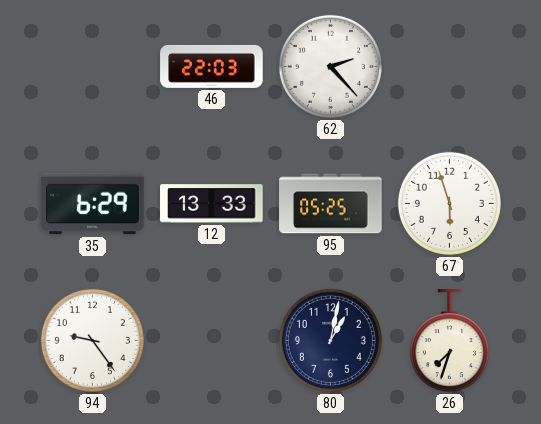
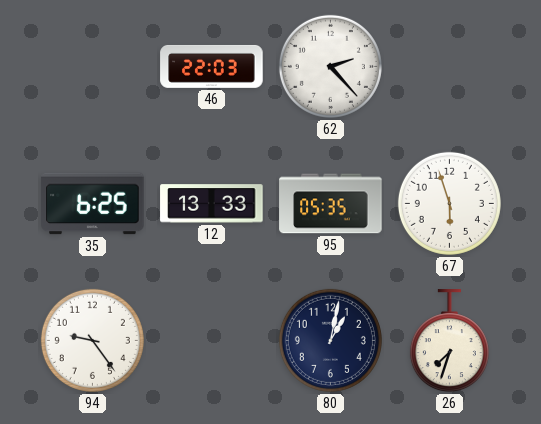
35: 6:29 -> 6:25 (93, 204)
95: 05:25 -> 05:35 (331, 204)
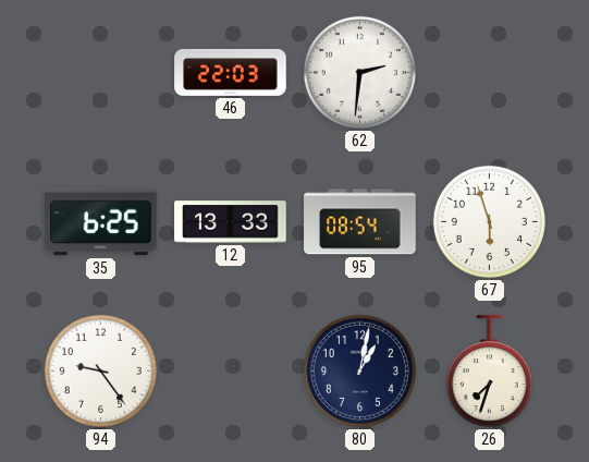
62: 2:23 -> 2:31 (359, 72)
95: 05:35 -> 08:54 (360, 222)
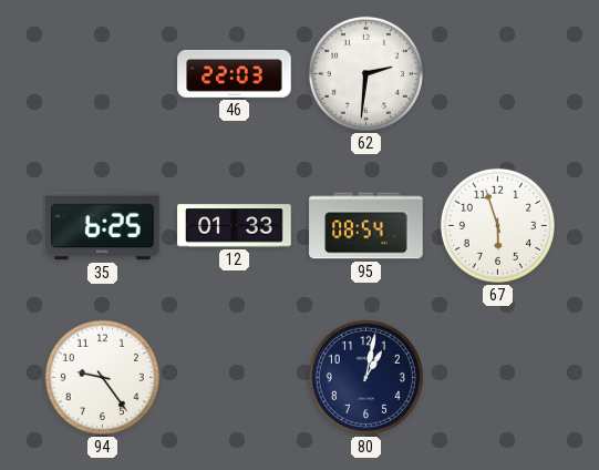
12: 13:33 -> 01:33 (235, 226)
26: 7:33 -> none (489, 372)
